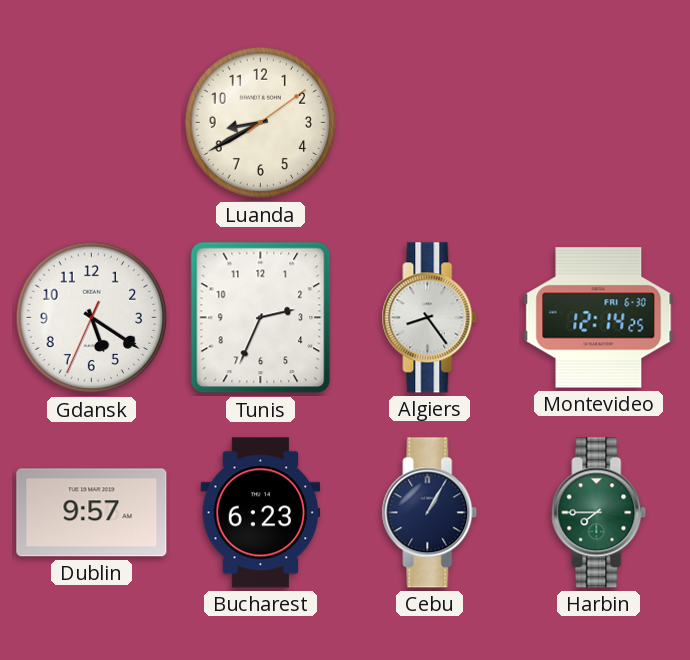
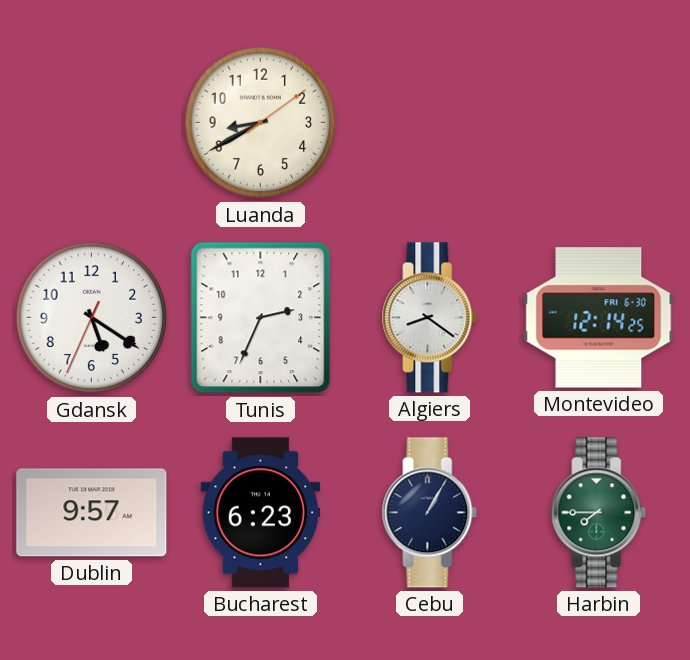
Algiers: 8:24 -> 8:21 (430, 318)
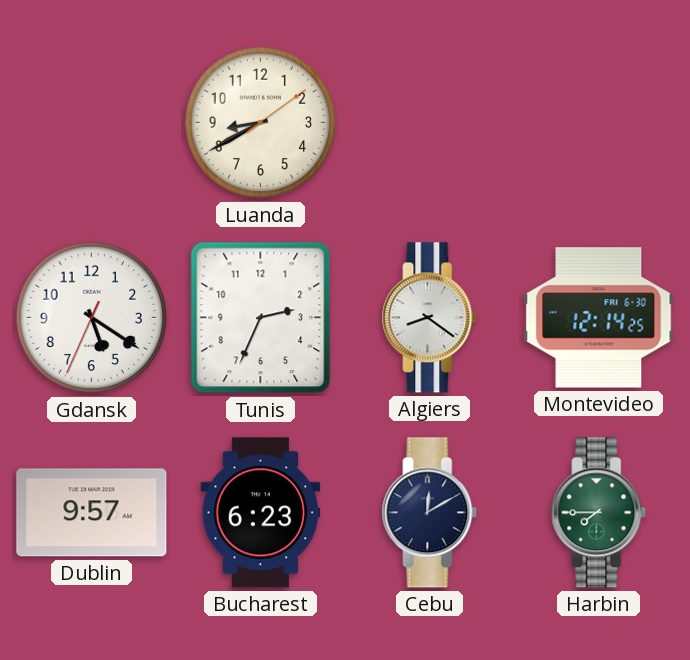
Cebu: 1:05 -> 12:10 (430, 513)
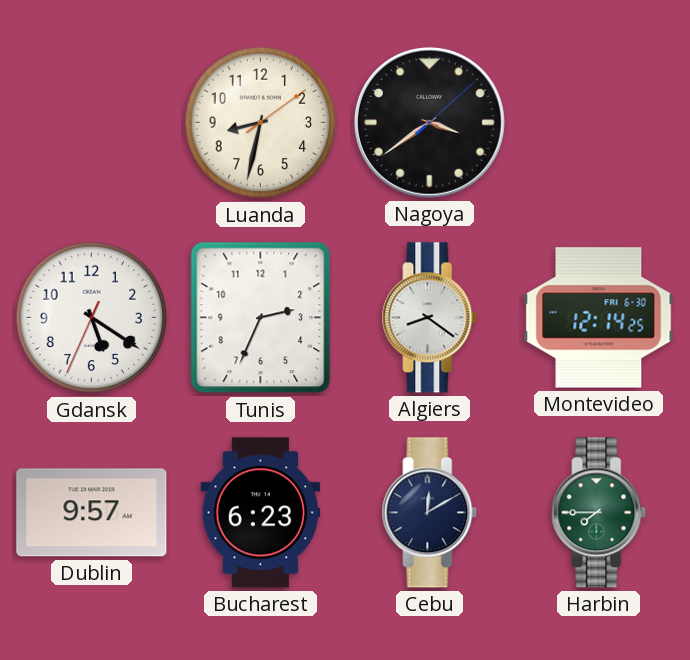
Luanda: 8:40 -> 8:32 (261, 123)
Nagoya: none -> 3:39 (429, 122)
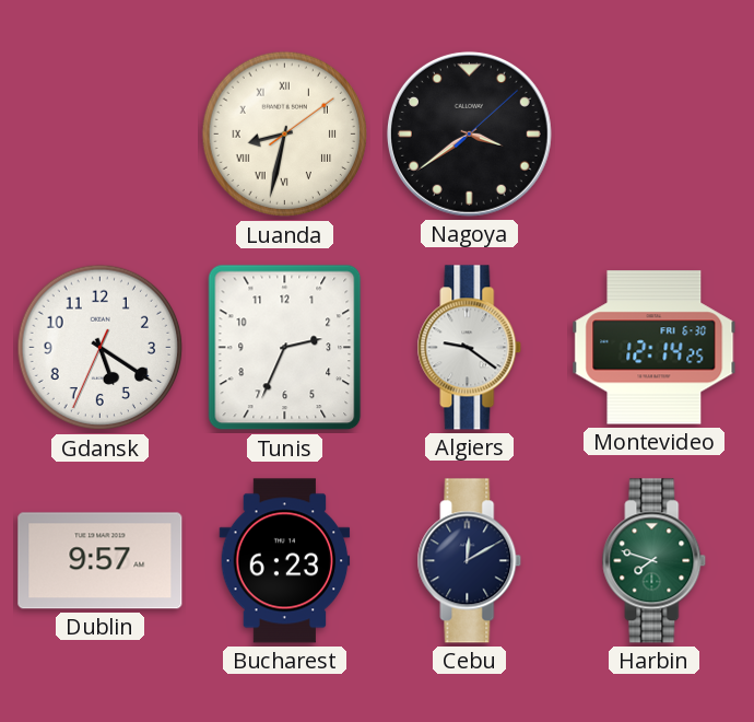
Luanda numerals: Arabic -> Roman (285, 135)
Algiers: 8:21 -> 9:21 (470, 348)
Harbin: 7:45 -> 7:48 (655, 561)
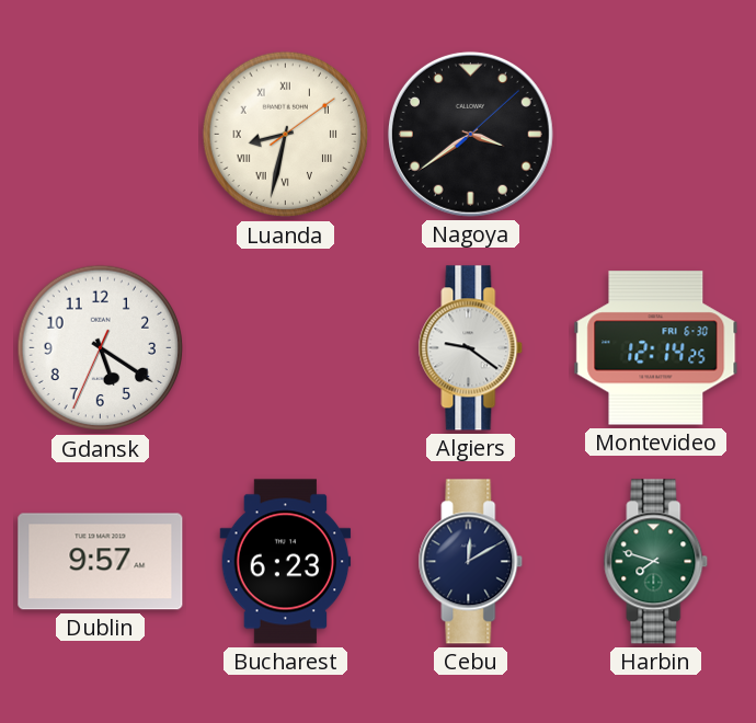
Tunis: 2:34 -> none (285, 348)
